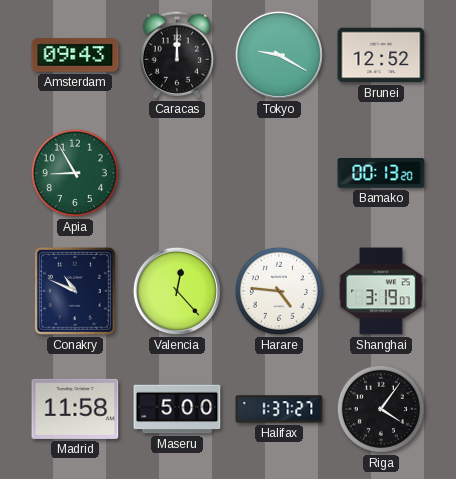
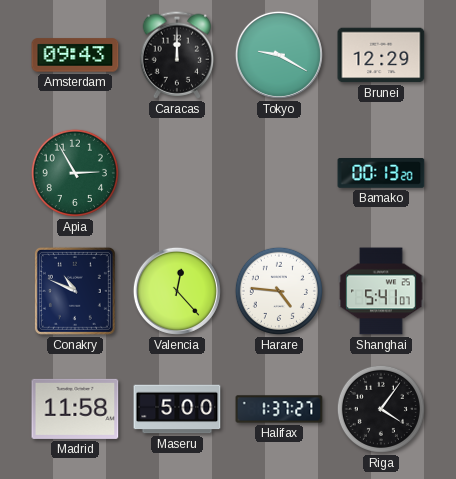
Brunei: 12:52 -> 12:29 (381, 55)
Apia: 8:55 -> 2:55 (75, 173)
Shanghai: 3:19 -> 5:41 (381, 291)
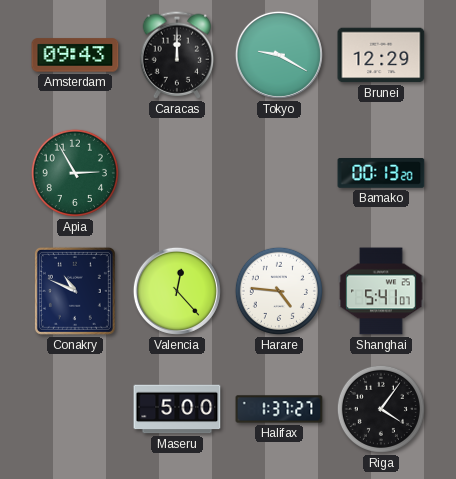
Madrid: 11:58 -> none (75, 409)
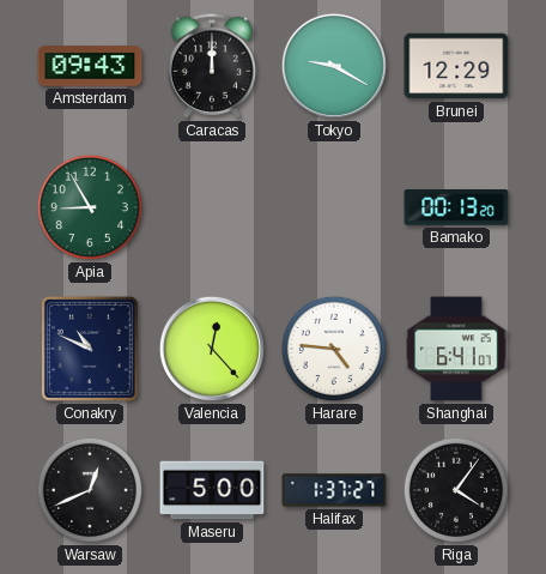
Apia: 2:55 -> 8:55 (90, 207)
Shanghai: 5:41 -> 6:41 (456, 349)
Warsaw: none -> 12:41 (90, 490)
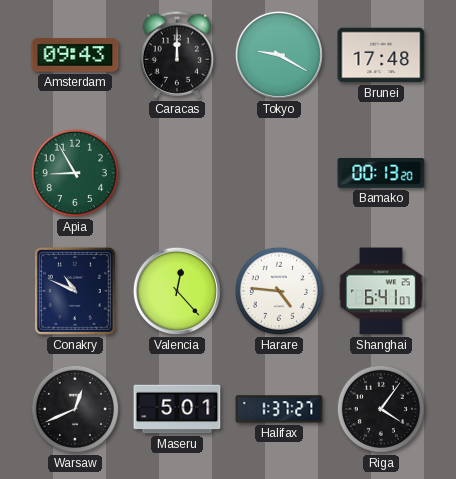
Brunei: 12:29 -> 17:48 (381, 55)
Maseru: 5:00 -> 5:01 (177, 409)
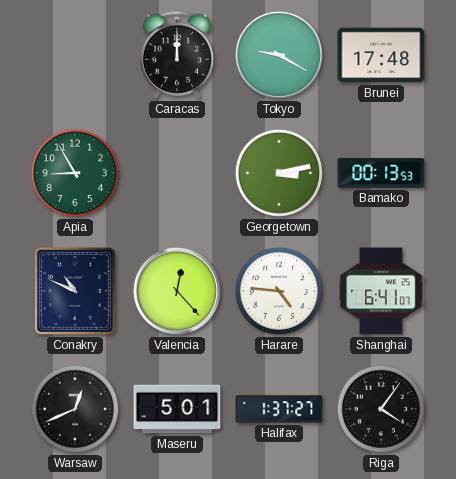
Amsterdam: 09:43 -> none (75, 55)
Georgetown: none -> 3:13 (279, 173)
Bamako: 00:13:20 -> 00:13:53 (381, 174)
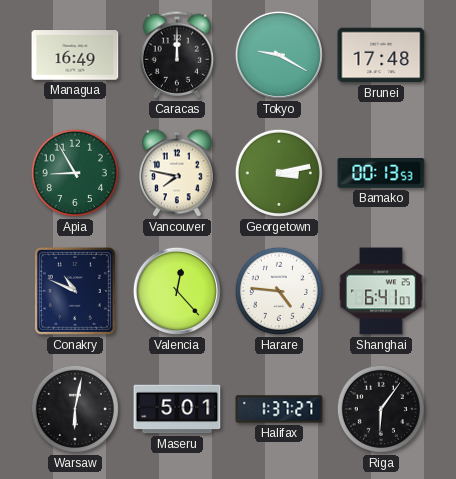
Managua: none -> 16:49 (75, 55)
Vancouver: none -> 7:47 (177, 173)
Warsaw: 12:41 -> 6:02 (75, 409)
Riga: 4:06 -> 6:06 (381, 409)
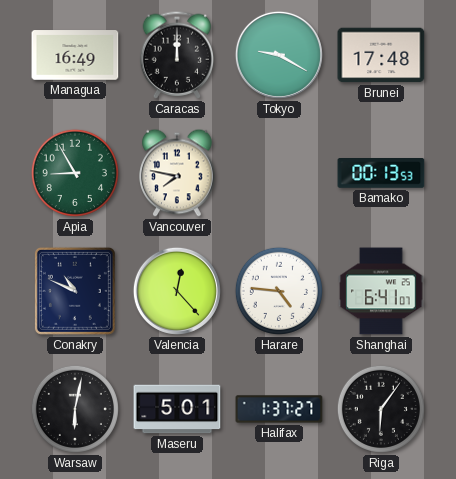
Georgetown: 3:13 -> none (279, 173)
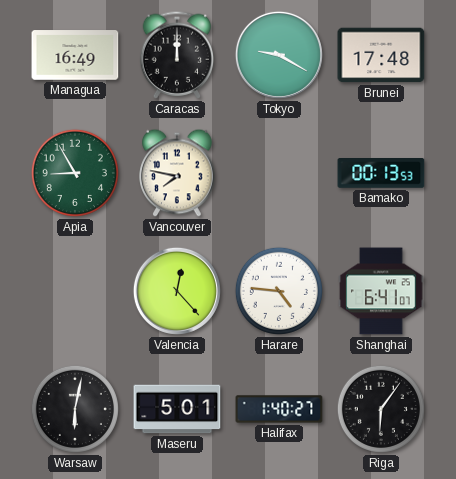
Conakry: 10:49 -> none (75, 291)
Halifax: 1:37 -> 1:40 (279, 409)
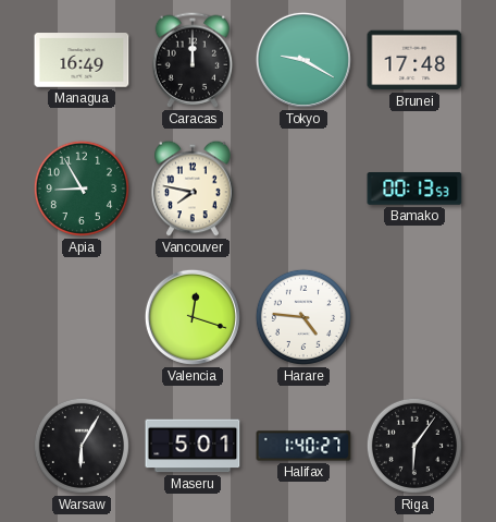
Valencia: 12:23 -> 12:18 (193, 317)
Shanghai: 6:41 -> none (381, 291)
Warsaw: 6:02 -> 6:05 (82, 446)
